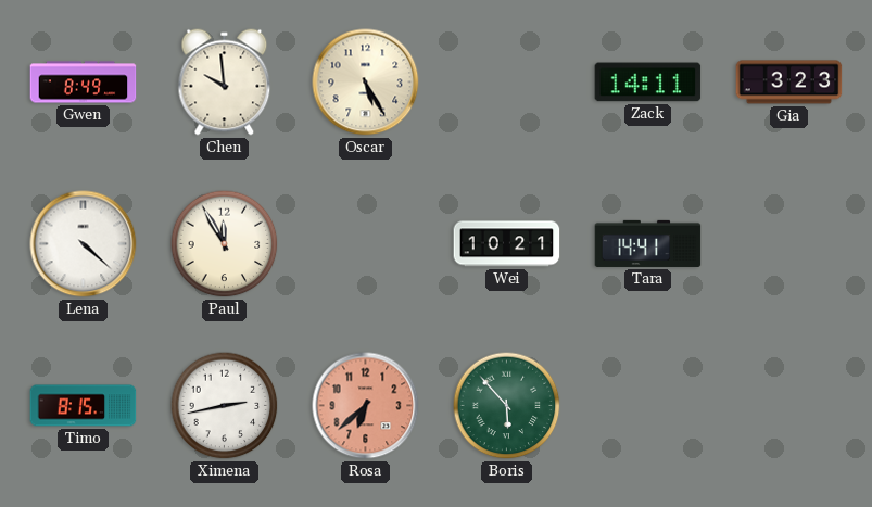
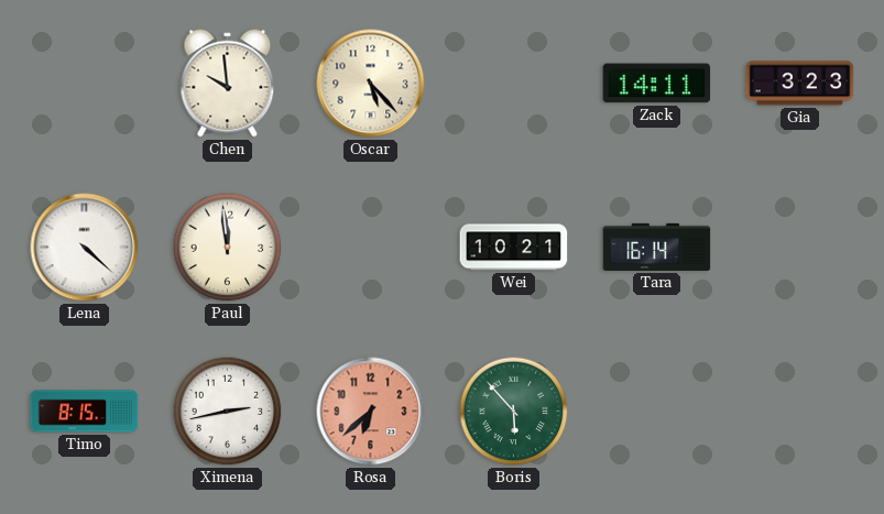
Gwen: 8:49 -> none (84, 83)
Oscar: 5:25 -> 5:23 (371, 84)
Paul: 11:55 -> 11:59 (228, 248)
Tara: 14:41 -> 16:14 (657, 247)
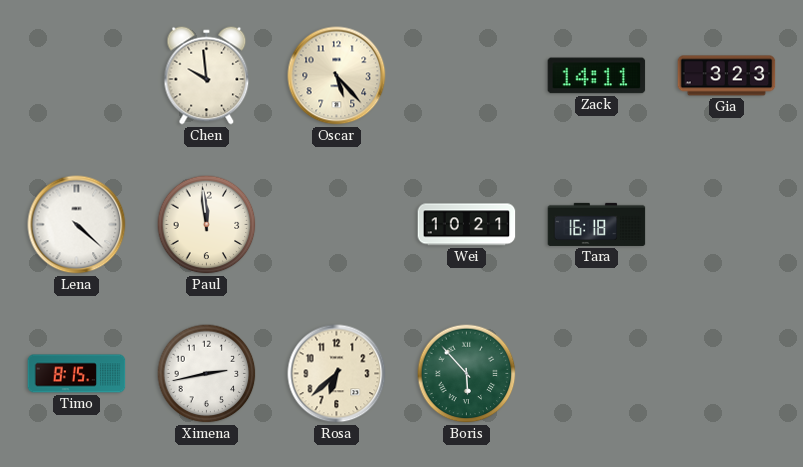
Tara: 16:14 -> 16:18 (597, 224)
Rosa dial: salmon -> cream (337, 374)
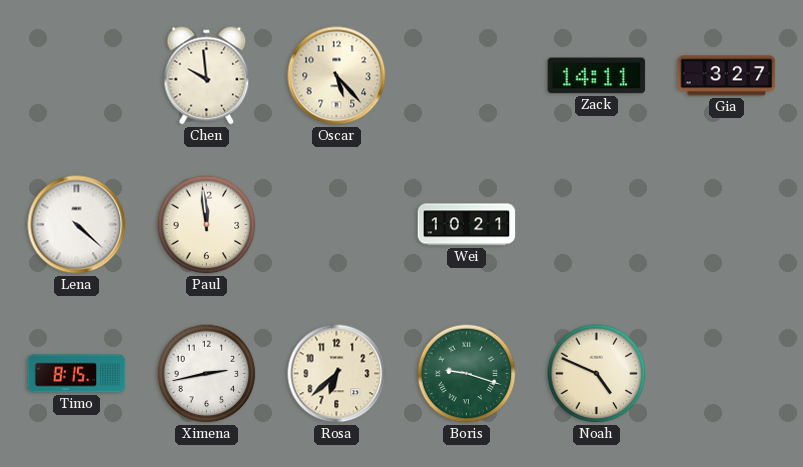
Gia: 3:23 -> 3:27 (727, 76)
Tara: 16:18 -> none (597, 224)
Boris: 5:53 -> 9:18 (467, 374)
Noah: none -> 4:49 (597, 374)
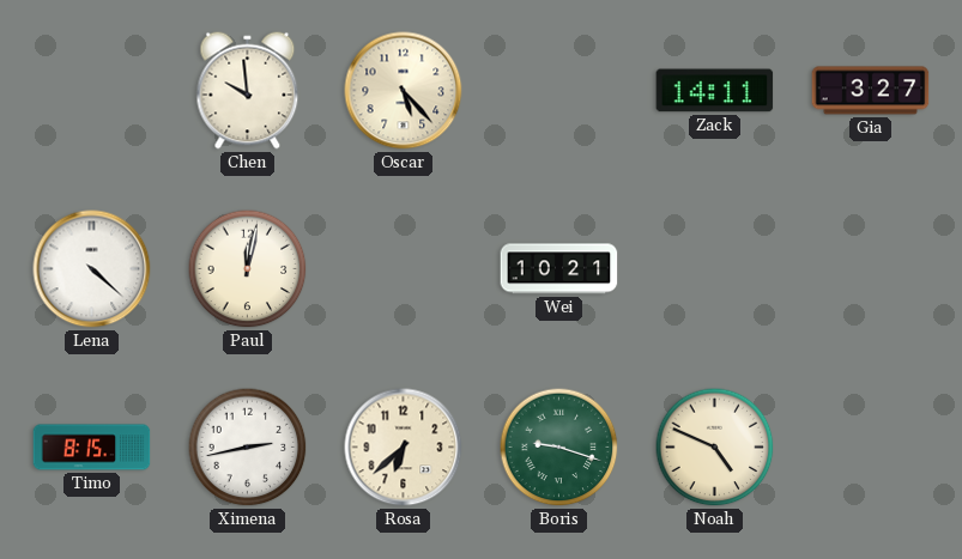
Paul: 11:59 -> 12:02 (248, 269)
